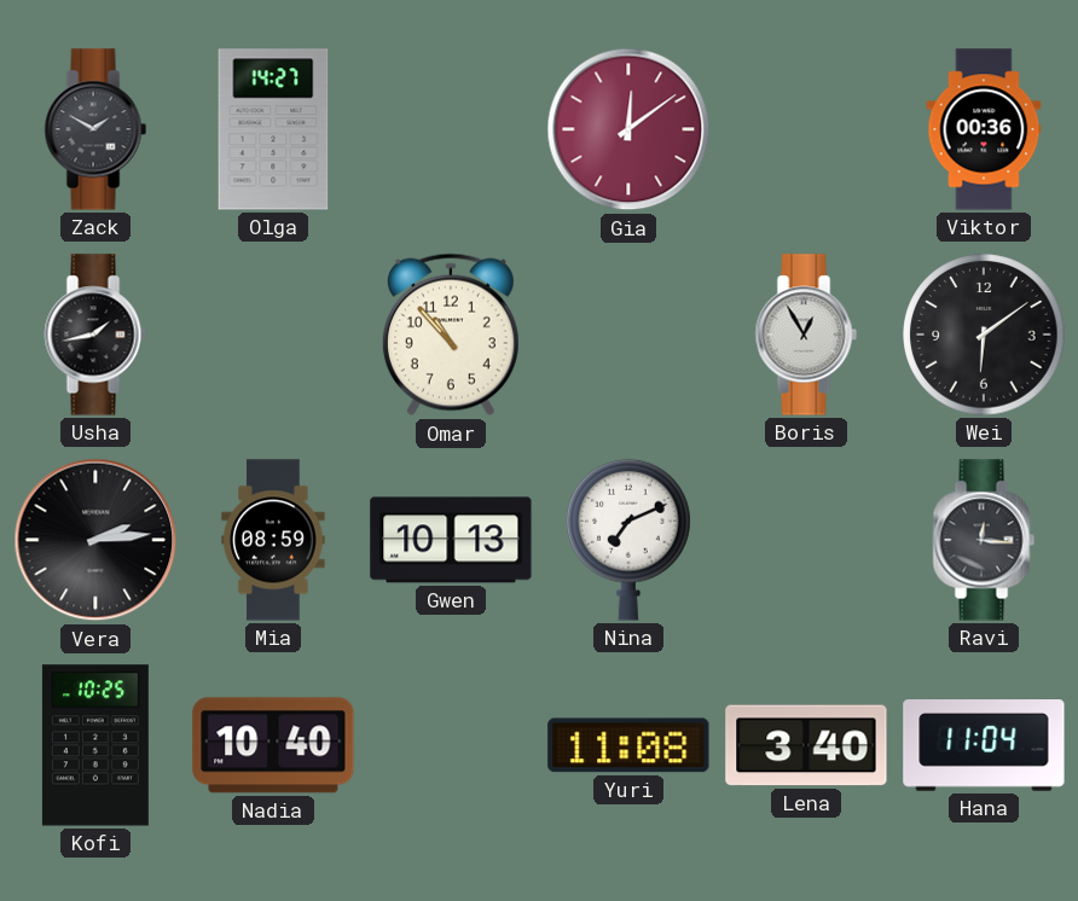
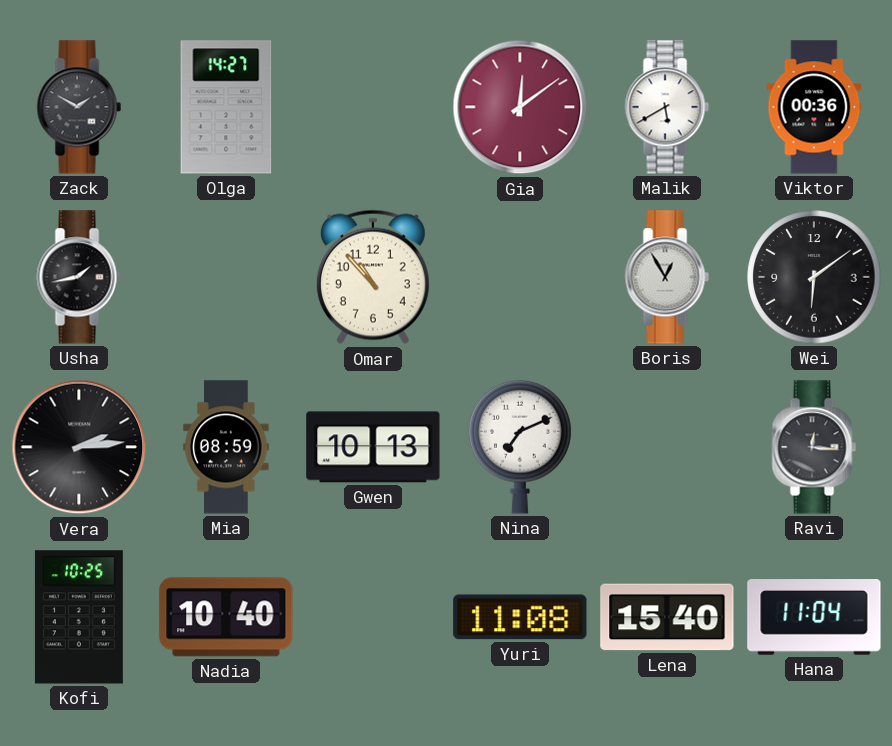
Malik: none -> 5:40 (667, 107)
Lena: 3:40 -> 15:40 (667, 617)
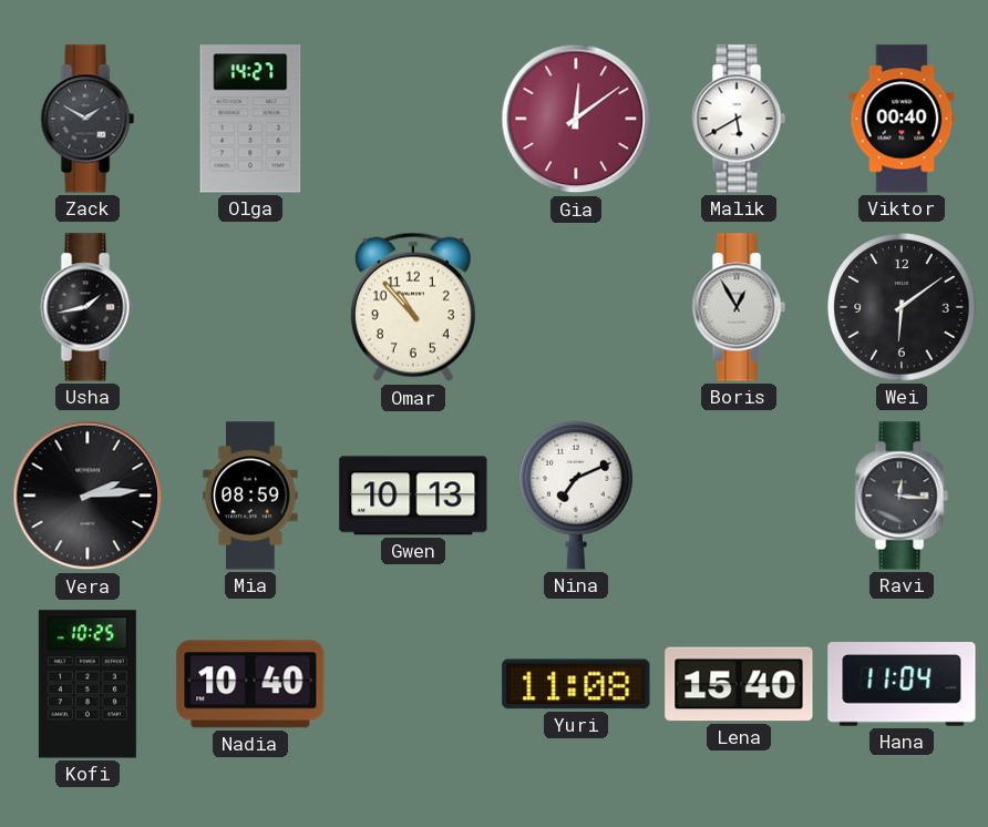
Viktor: 00:36 -> 00:40 (902, 119)
